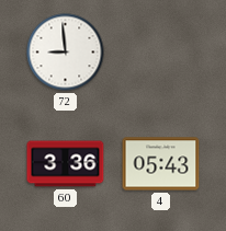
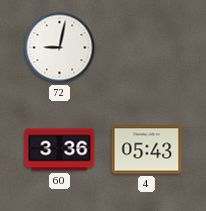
72: 8:59 -> 9:02 (60, 48)
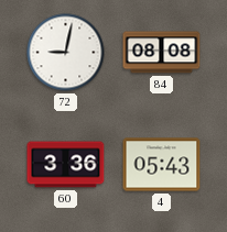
84: none -> 08:08 (162, 53)
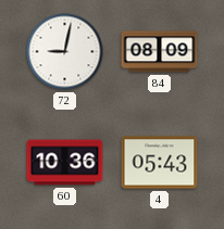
84: 08:08 -> 08:09 (160, 52)
60: 3:36 -> 10:36 (65, 163)
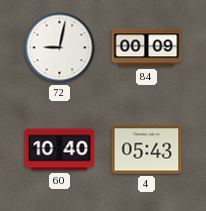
84: 08:09 -> 00:09 (147, 48)
60: 10:36 -> 10:40 (60, 150)
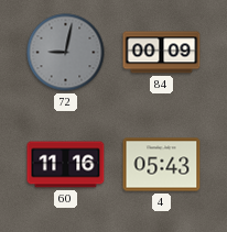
72 dial: white -> grey (66, 53)
60: 10:40 -> 11:16 (66, 165)
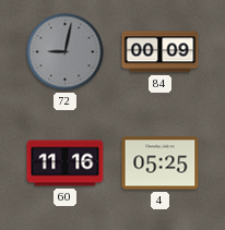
4: 05:43 -> 05:25 (161, 164)
